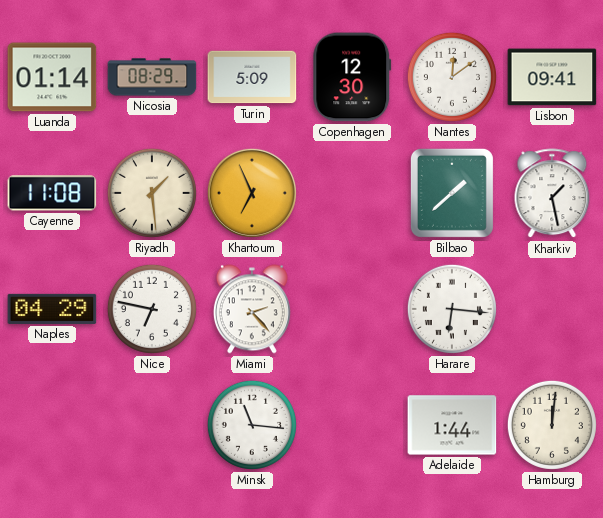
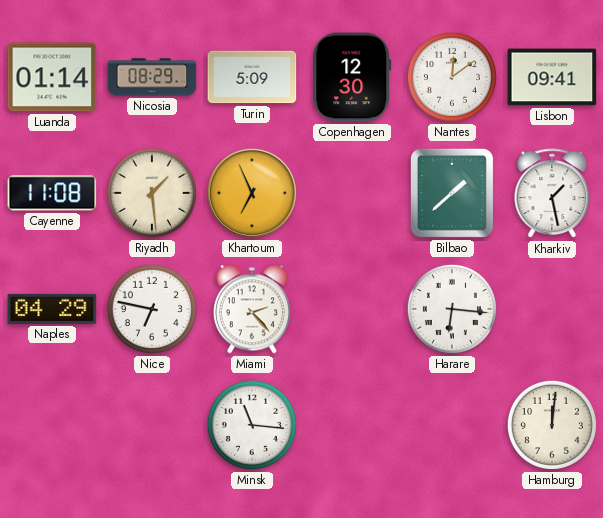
Adelaide: 1:44 -> none (452, 425)
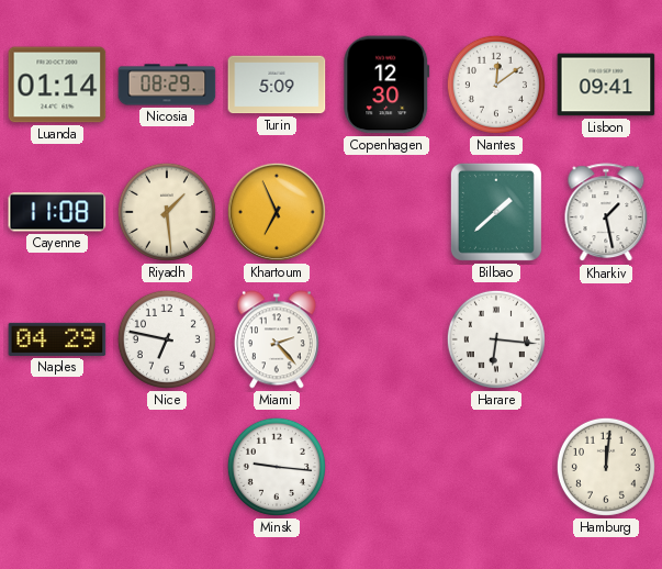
Minsk: 11:16 -> 9:16 (277, 467)
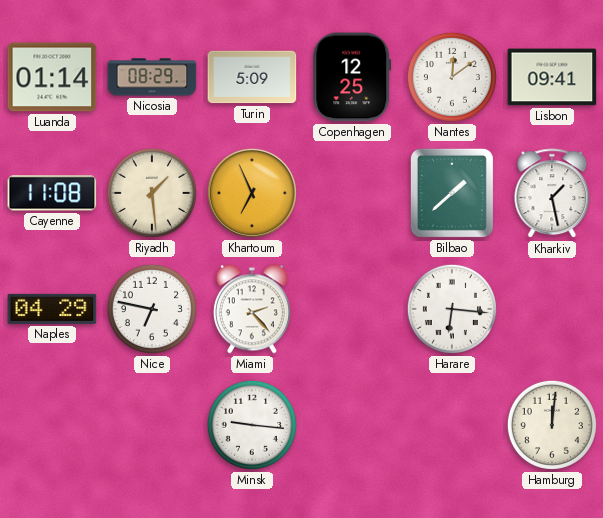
Copenhagen: 12:30 -> 12:25 (352, 77)
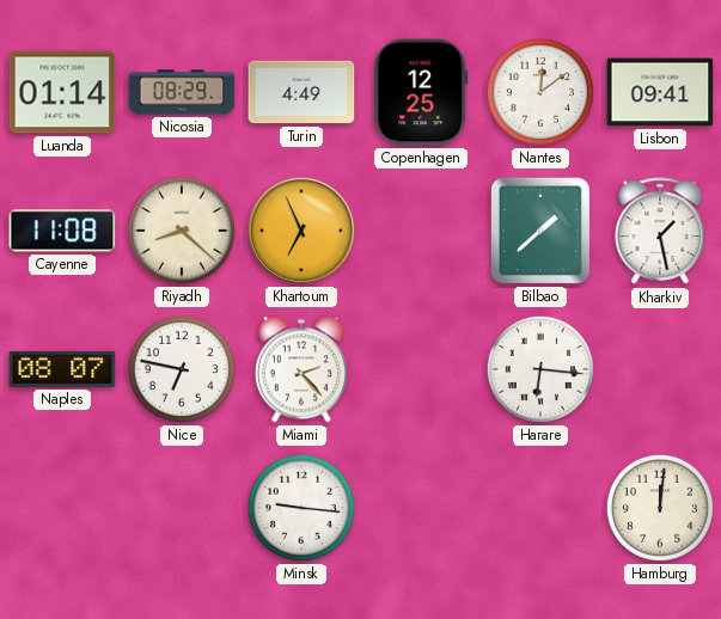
Turin: 5:09 -> 4:49 (301, 92)
Riyadh: 1:29 -> 8:22 (182, 231)
Naples: 04:29 -> 08:07 (62, 369)
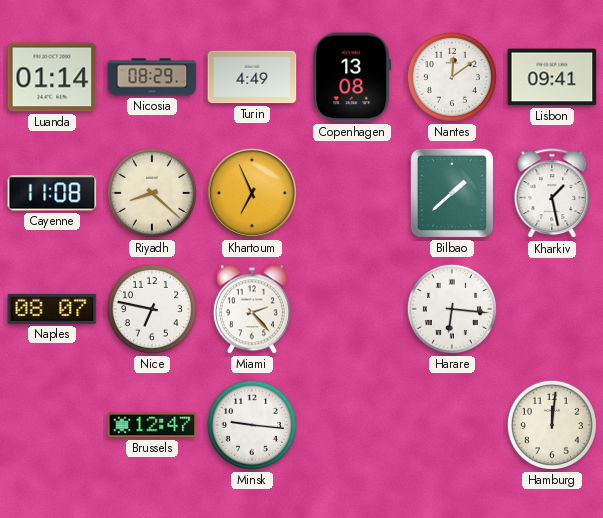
Copenhagen: 12:25 -> 13:08 (352, 77)
Brussels: none -> 12:47 (152, 425)
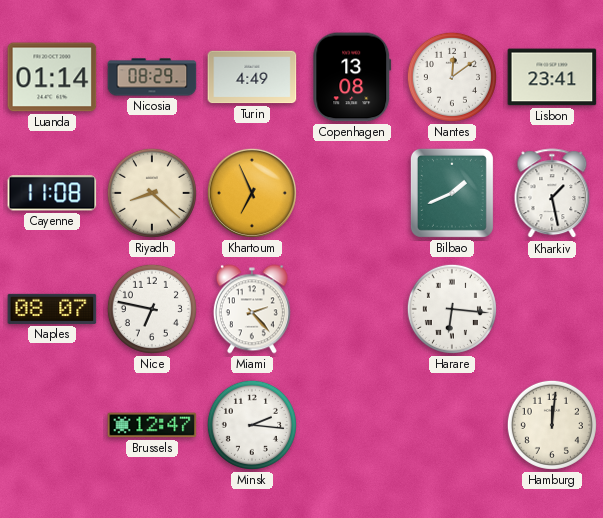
Lisbon: 09:41 -> 23:41 (552, 77)
Bilbao: 1:38 -> 1:41 (452, 193)
Minsk: 9:16 -> 2:16 (252, 425)
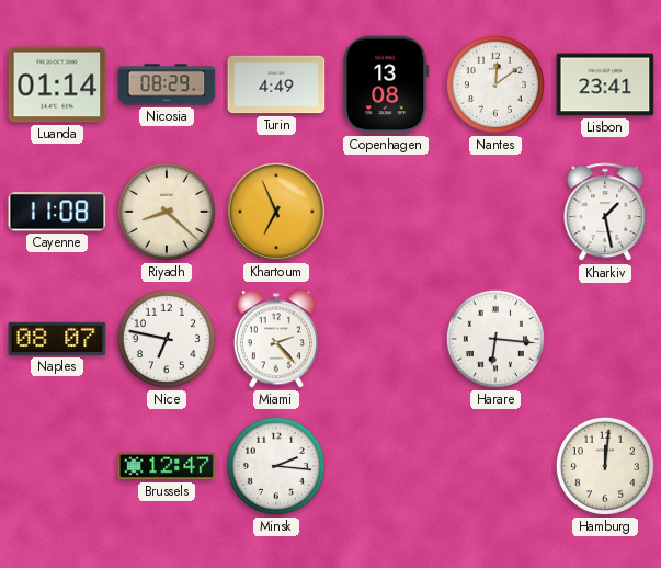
Bilbao: 1:41 -> none (452, 193)
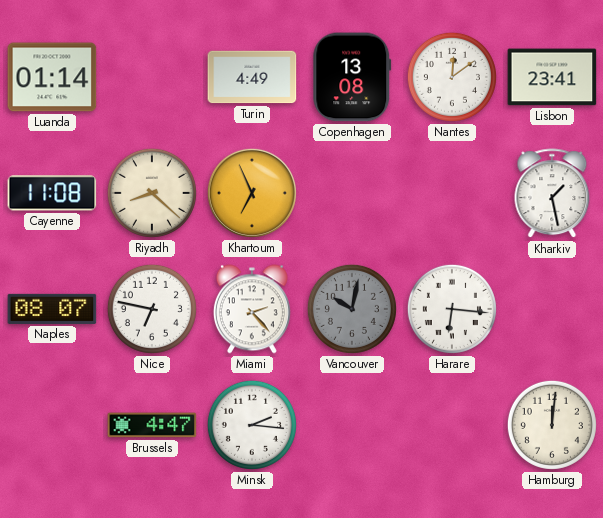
Nicosia: 08:29 -> none (167, 84)
Vancouver: none -> 10:02 (352, 309)
Brussels: 12:47 -> 4:47 (152, 425)
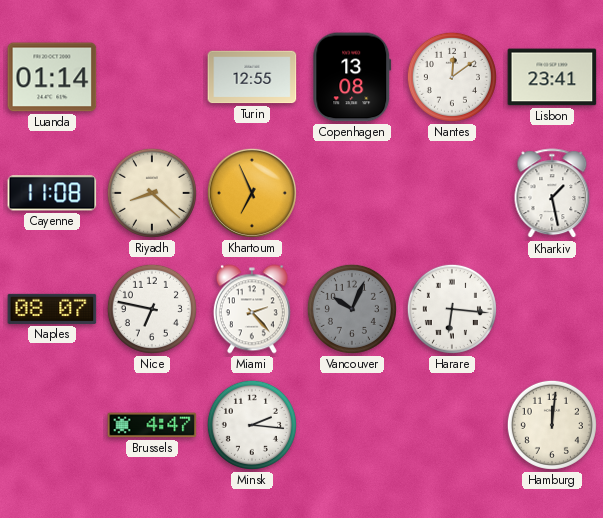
Turin: 4:49 -> 12:55 (252, 77)
Vancouver: 10:02 -> 10:04 (352, 309)
